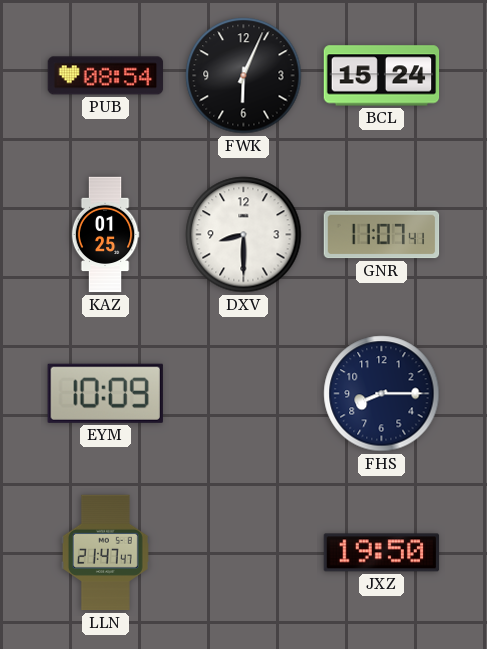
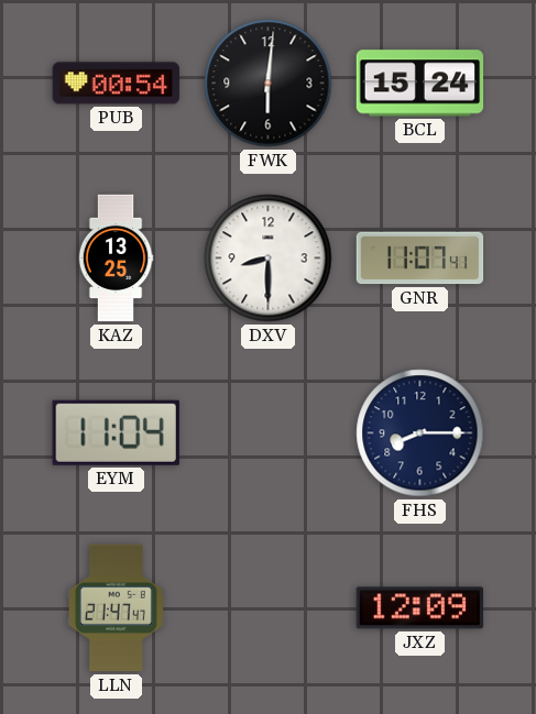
PUB: 08:54 -> 00:54 (117, 84)
FWK: 6:04 -> 6:01 (269, 84)
KAZ: 01:25 -> 13:25 (116, 259)
EYM: 10:09 -> 11:04 (116, 432)
JXZ: 19:50 -> 12:09 (420, 608)
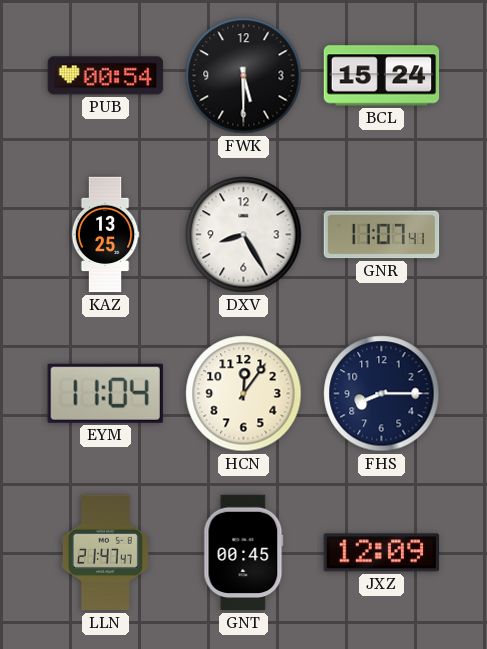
FWK: 6:01 -> 5:30 (244, 76)
DXV: 8:30 -> 8:25 (244, 235)
HCN: none -> 12:06 (244, 394)
GNT: none -> 00:45 (244, 553)
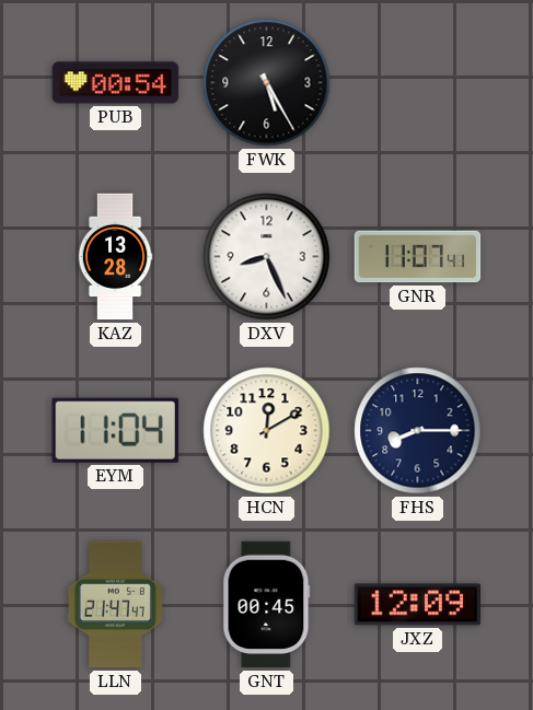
FWK: 5:30 -> 5:25 (267, 83)
BCL: 15:24 -> none (382, 76)
KAZ: 13:25 -> 13:28 (115, 257)
DXV: 8:25 -> 8:26 (267, 257)
HCN: 12:06 -> 12:10 (267, 431)
